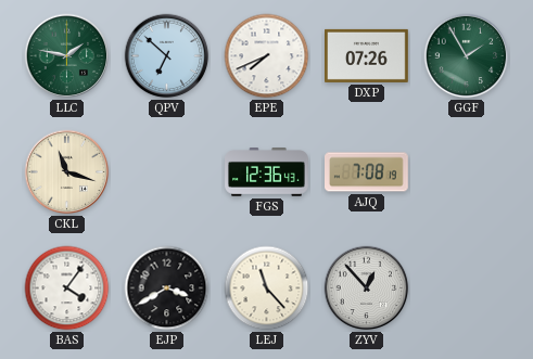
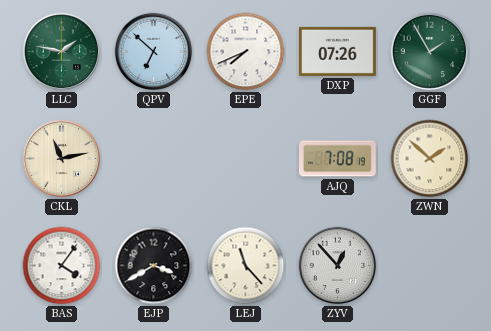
CKL: 11:18 -> 11:13 (62, 159)
FGS: 12:36 -> none (267, 172)
ZWN: none -> 1:52 (430, 159)
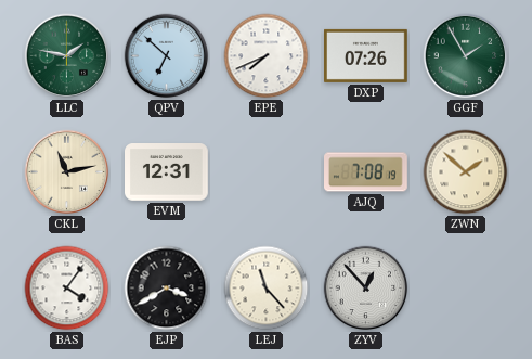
EVM: none -> 12:31 (167, 172)
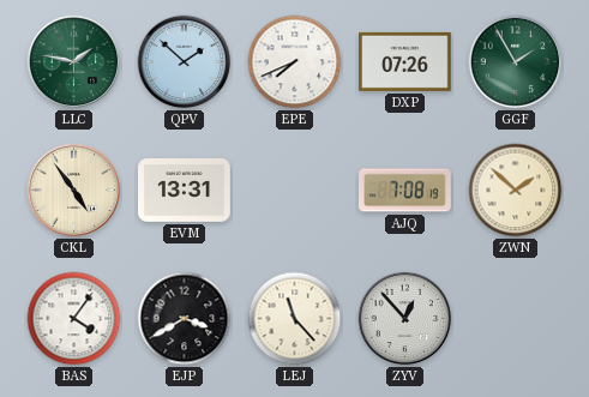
QPV: 6:52 -> 1:52 (185, 62)
CKL: 11:13 -> 4:54 (74, 191)
EVM: 12:31 -> 13:31 (185, 191)
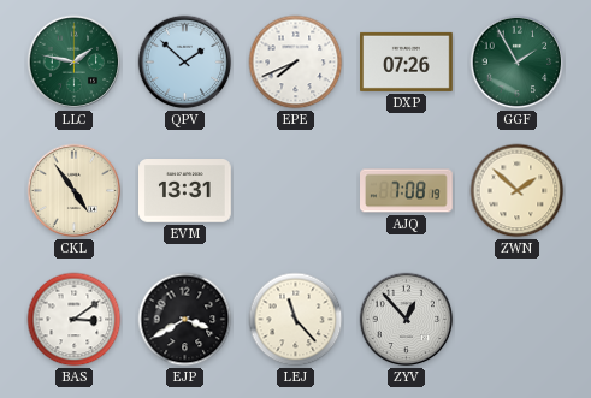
BAS: 4:06 -> 3:09 (75, 320)
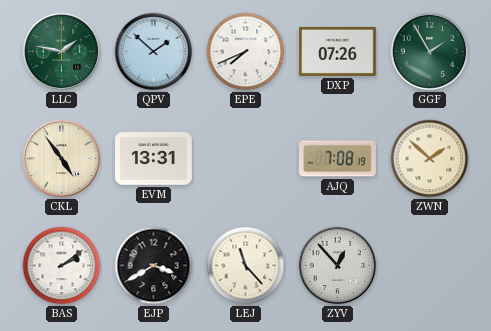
BAS: 3:09 -> 2:09 (62, 266)
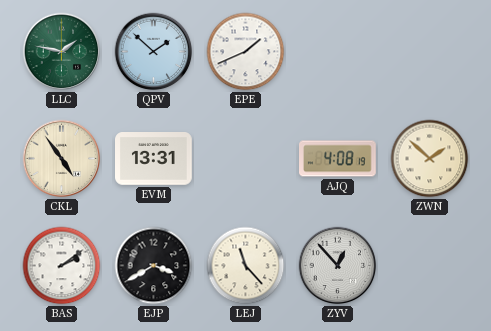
EPE: 7:41 -> 1:41 (246, 52)
DXP: 07:26 -> none (338, 51)
GGF: 1:55 -> none (430, 52)
AJQ: 7:08 -> 4:08 (338, 159)
